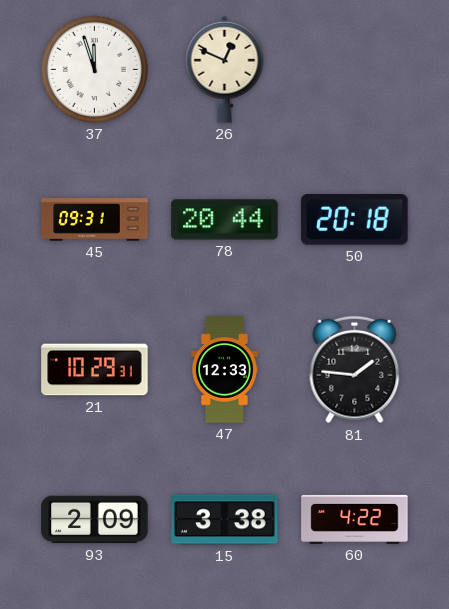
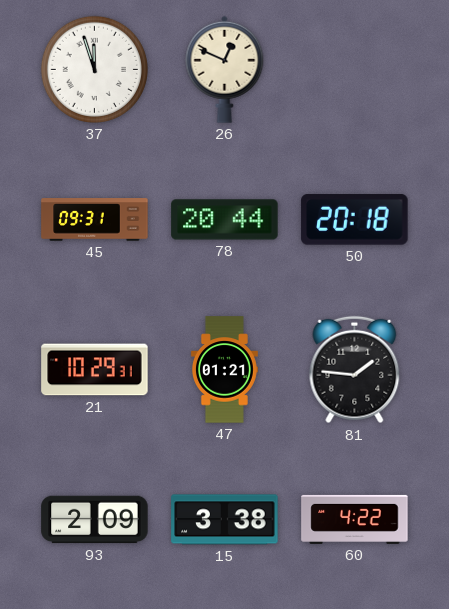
47: 12:33 -> 01:21 (224, 370)
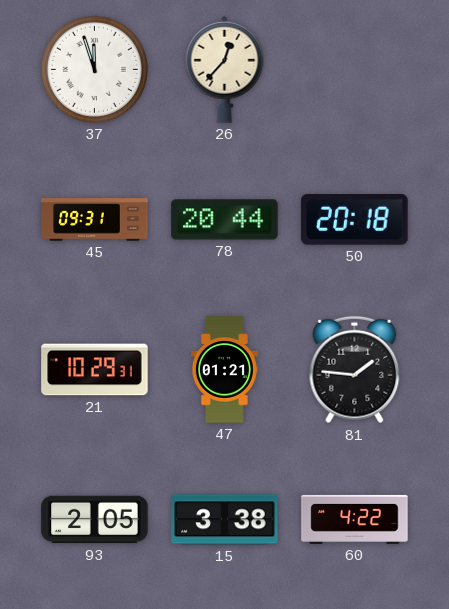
26: 12:49 -> 12:37 (225, 69)
93: 2:09 -> 2:05 (95, 520)
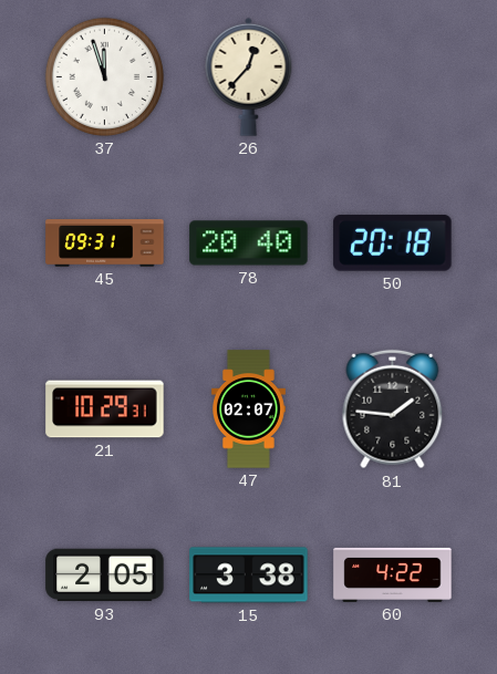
78: 20:44 -> 20:40 (249, 243)
47: 01:21 -> 02:07 (248, 409)
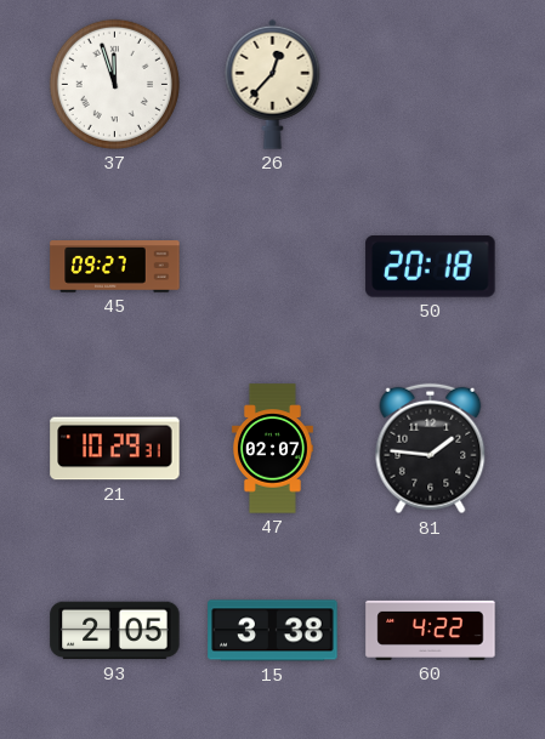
45: 09:31 -> 09:27 (115, 267)
78: 20:40 -> none (249, 243)
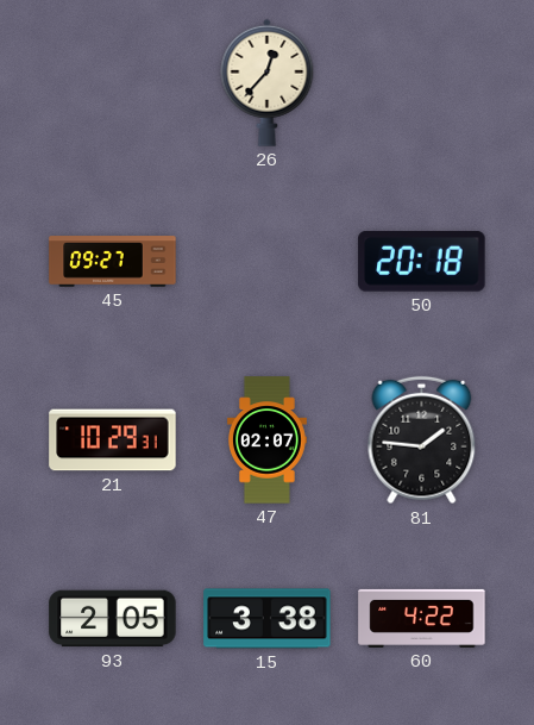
37: 11:57 -> none (114, 84)
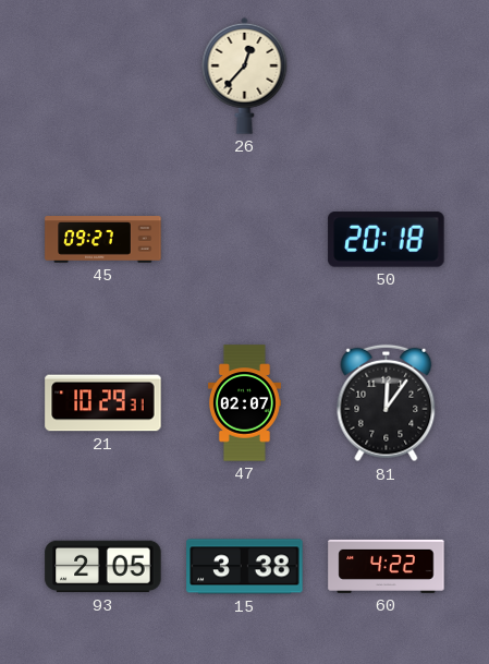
81: 1:46 -> 12:06 (387, 403)
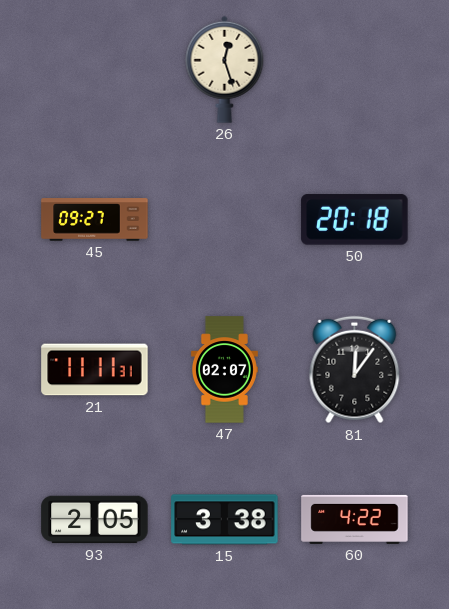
26: 12:37 -> 12:27 (225, 69)
21: 10:29 -> 11:11 (95, 370)
